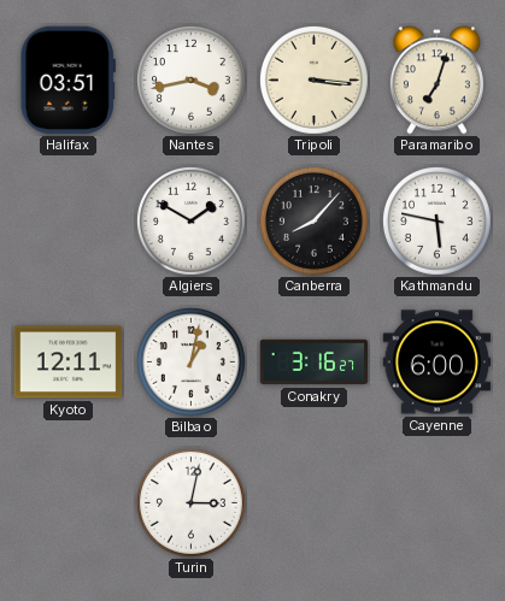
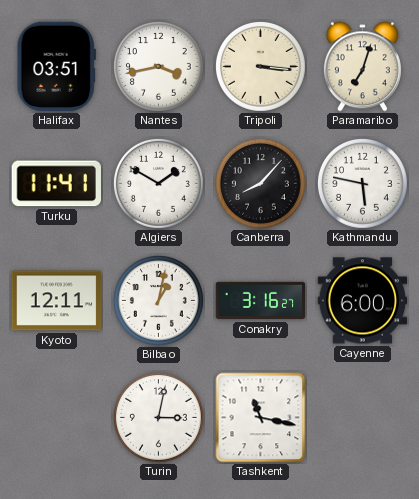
Turku: none -> 11:41 (56, 184)
Tashkent: none -> 11:17 (261, 418)
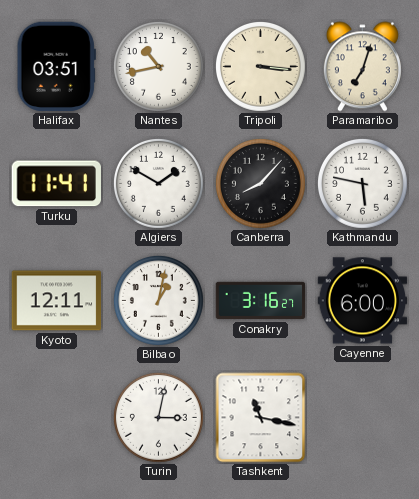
Nantes: 3:43 -> 10:43 (158, 66)
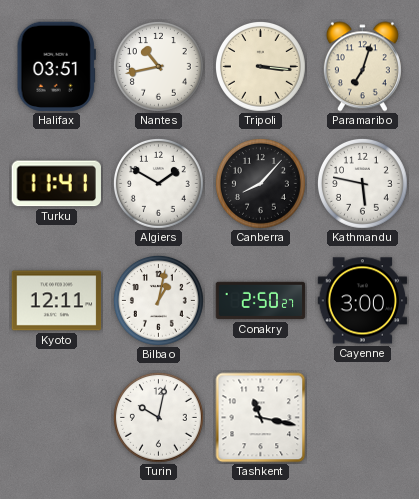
Conakry: 3:16 -> 2:50 (261, 301)
Cayenne: 6:00 -> 3:00 (363, 301)
Turin: 3:02 -> 10:02 (158, 417)
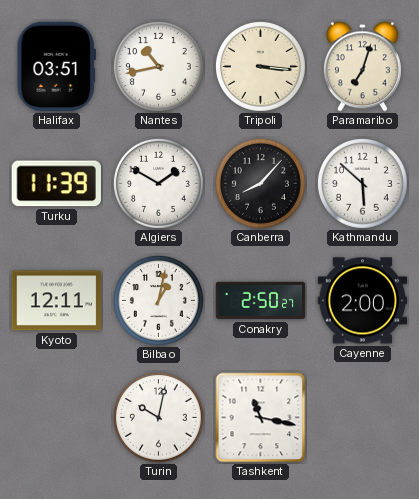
Turku: 11:41 -> 11:39 (56, 184)
Kathmandu: 5:47 -> 5:52 (362, 183)
Cayenne: 3:00 -> 2:00 (363, 301)
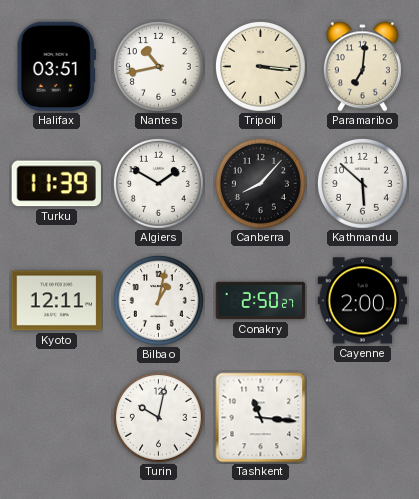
Paramaribo: 7:03 -> 7:01 (362, 67)
Tashkent: 11:17 -> 11:16 (261, 418)
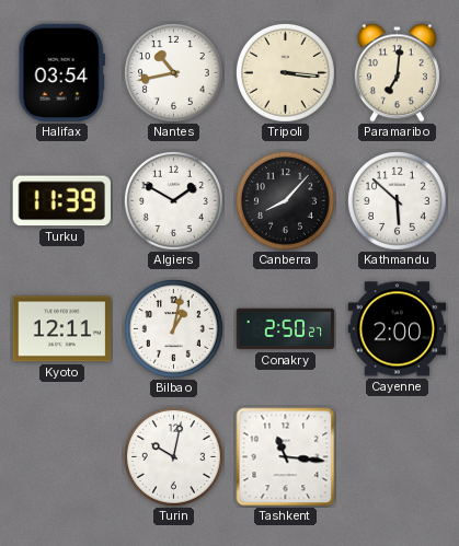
Halifax: 03:51 -> 03:54 (61, 73)
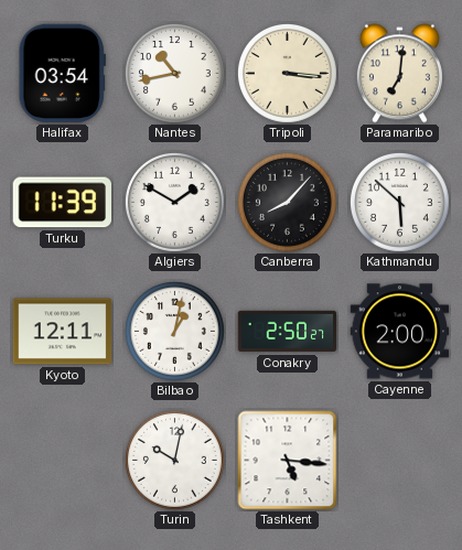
Tashkent: 11:16 -> 5:16 (288, 461)
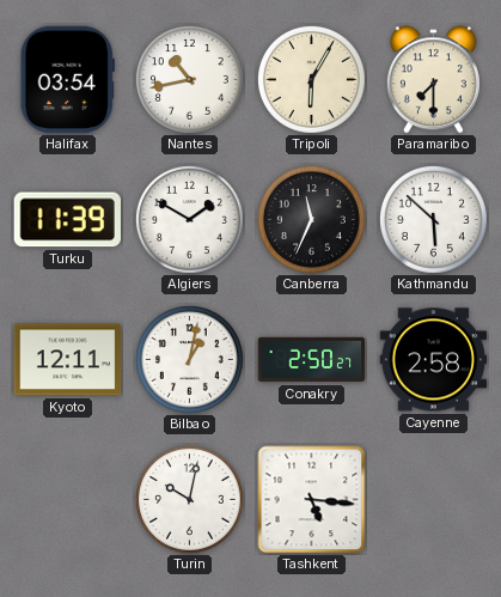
Tripoli: 3:16 -> 6:05 (311, 79)
Paramaribo: 7:01 -> 7:30 (433, 80)
Canberra: 8:07 -> 11:34 (311, 219)
Cayenne: 2:00 -> 2:58 (434, 360)
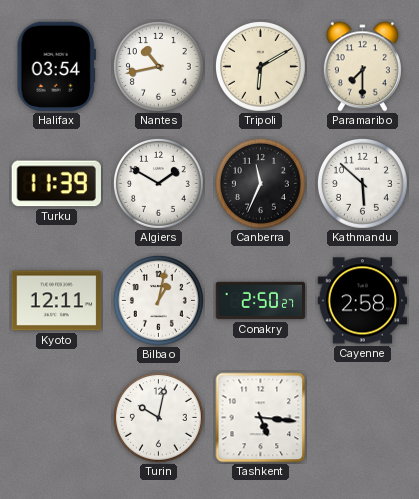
Tripoli: 6:05 -> 6:10 (260, 66)
